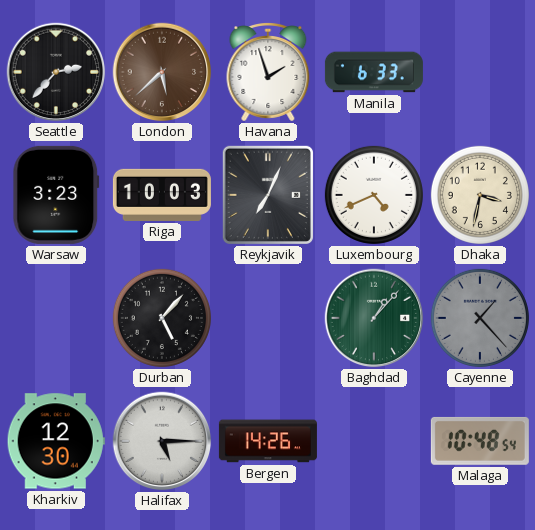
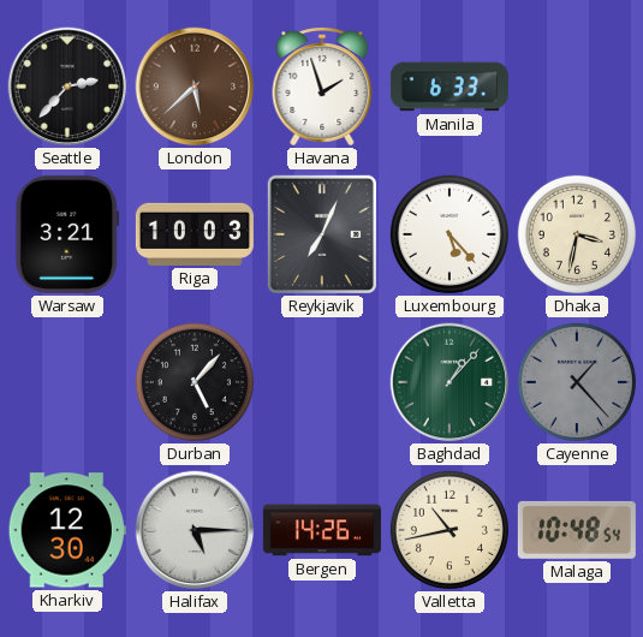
Warsaw: 3:23 -> 3:21 (67, 234)
Luxembourg: 4:41 -> 5:23 (449, 234)
Valletta: none -> 10:43 (449, 530)
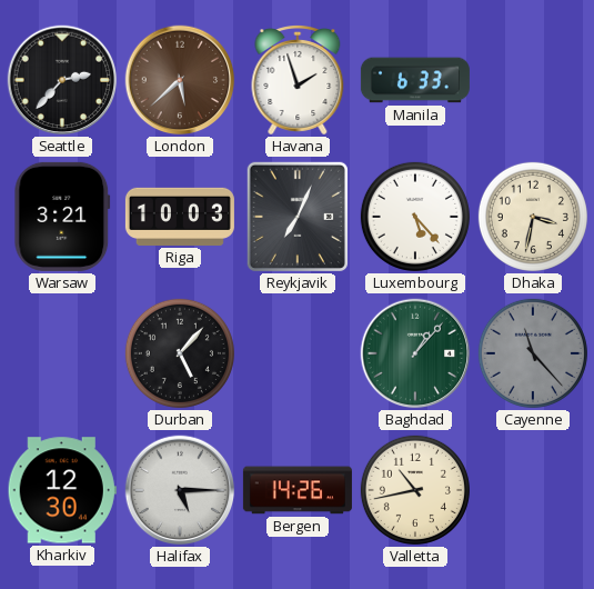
Cayenne: 1:23 -> 11:23 (533, 353)
Malaga: 10:48 -> none (577, 530)
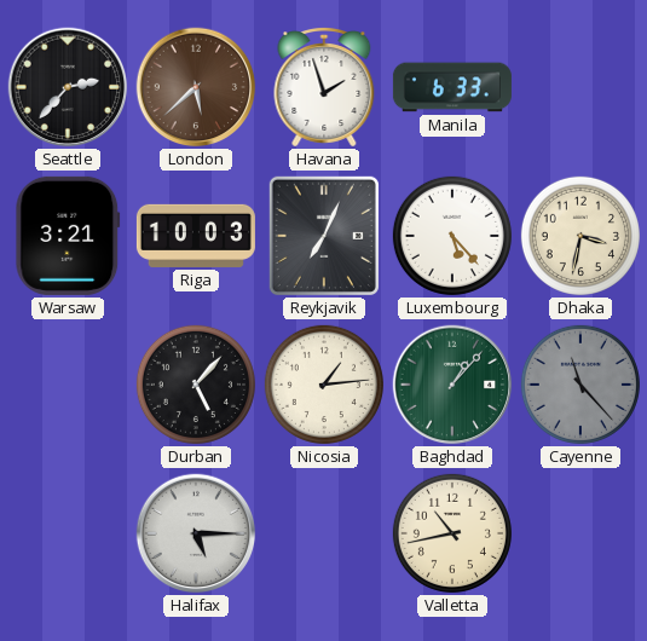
Nicosia: none -> 1:14 (324, 385)
Kharkiv: 12:30 -> none (62, 490)
Bergen: 14:26 -> none (298, 490)
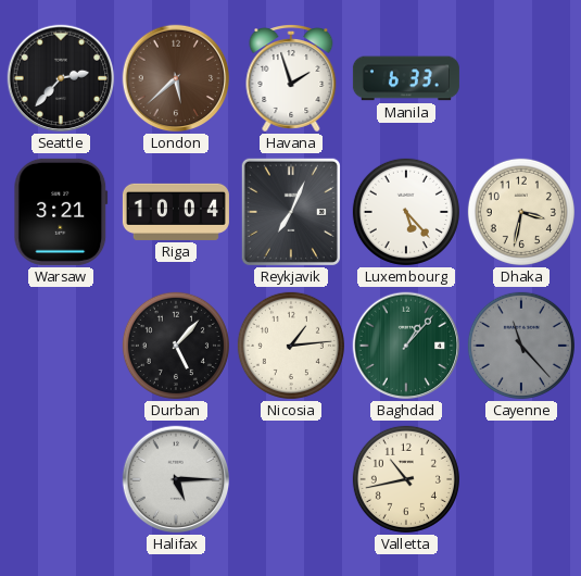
Riga: 10:03 -> 10:04 (176, 212)
